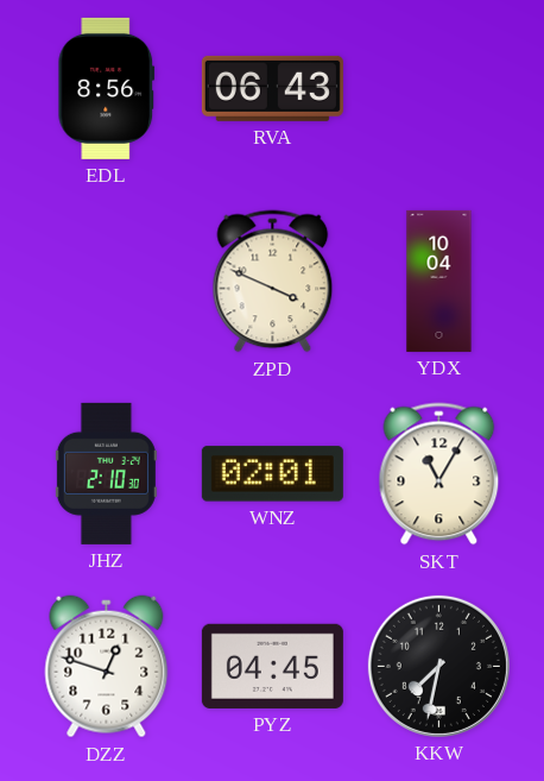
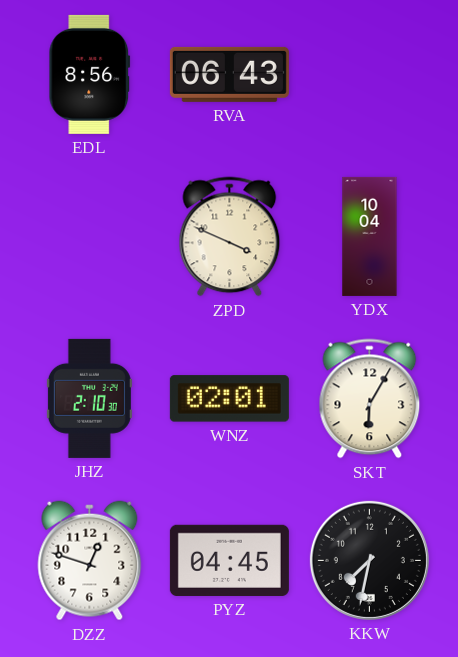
SKT: 11:05 -> 6:05 (370, 399)
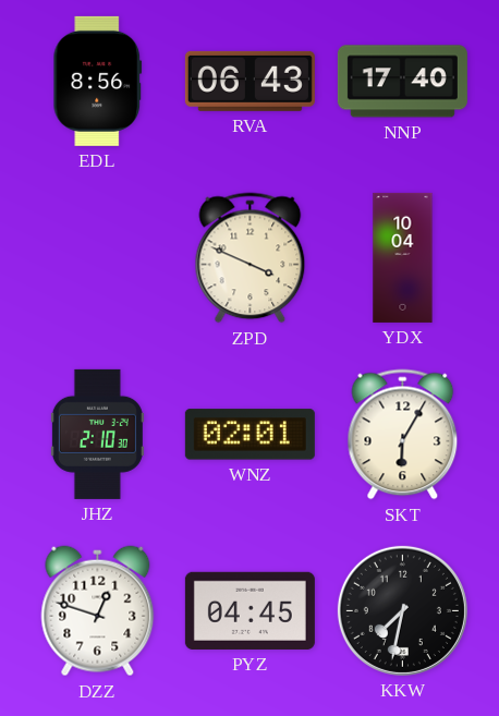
NNP: none -> 17:40 (402, 82)
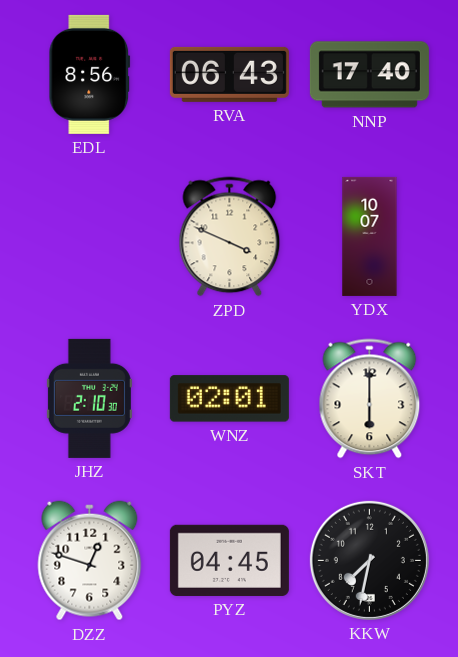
YDX: 10:04 -> 10:07 (370, 236)
SKT: 6:05 -> 6:00 (370, 399)
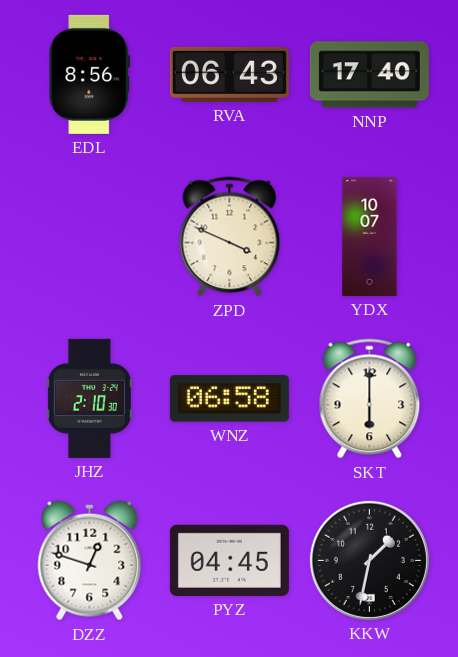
WNZ: 02:01 -> 06:58 (229, 399)
KKW: 7:32 -> 1:32 (369, 560)
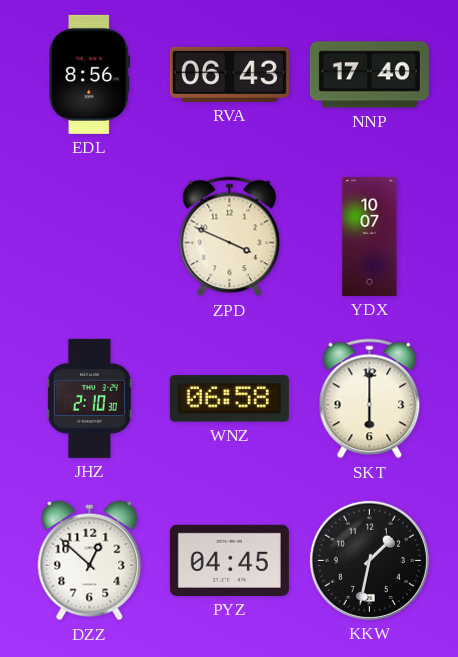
DZZ: 12:48 -> 12:52 (90, 561)
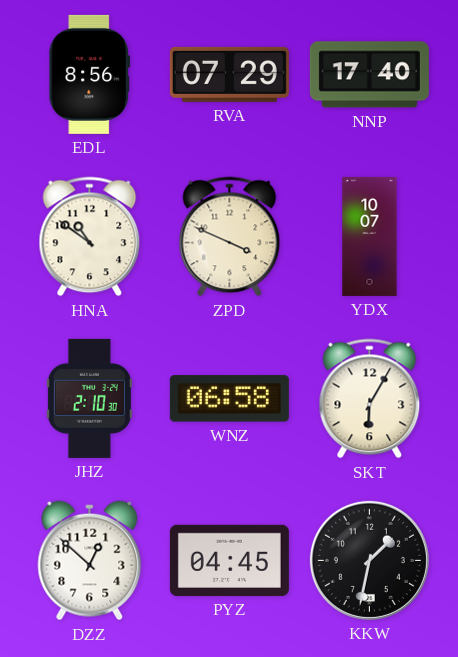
RVA: 06:43 -> 07:29 (229, 74)
HNA: none -> 10:51 (90, 237)
SKT: 6:00 -> 6:05 (370, 399)
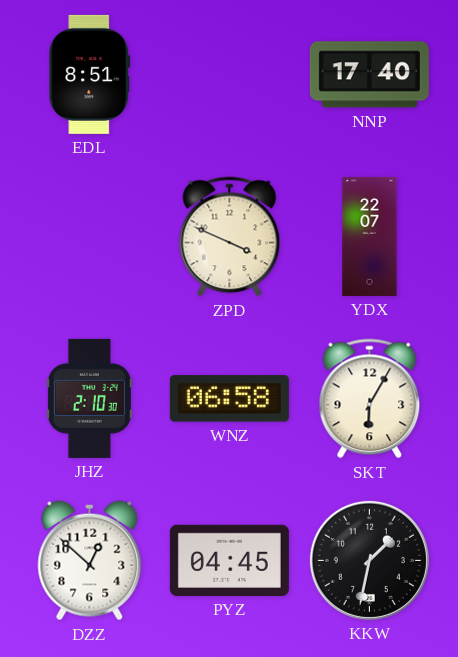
EDL: 8:56 -> 8:51 (90, 74)
RVA: 07:29 -> none (229, 74)
HNA: 10:51 -> none (90, 237)
YDX: 10:07 -> 22:07 (370, 236)
